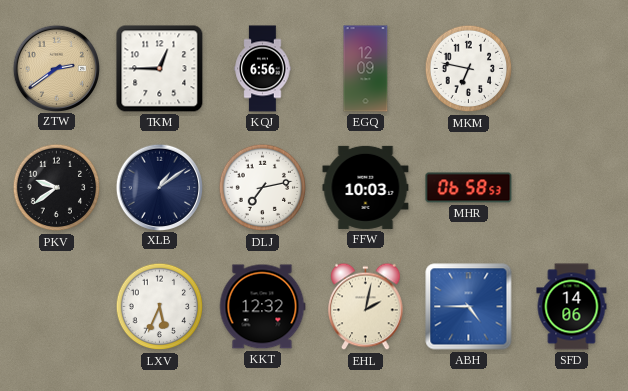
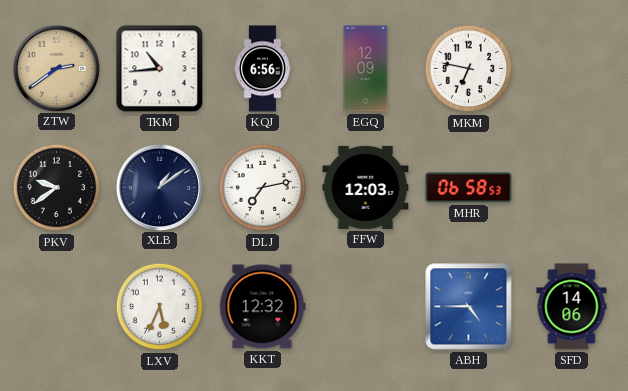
TKM: 12:45 -> 10:44 (160, 69)
FFW: 10:03 -> 12:03 (366, 187)
EHL: 2:02 -> none (366, 307)
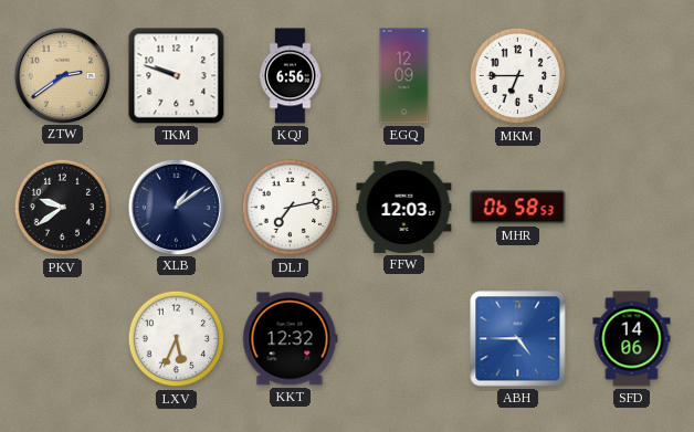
TKM: 10:44 -> 9:48 (177, 76)
MKM: 6:47 -> 6:45 (518, 76)
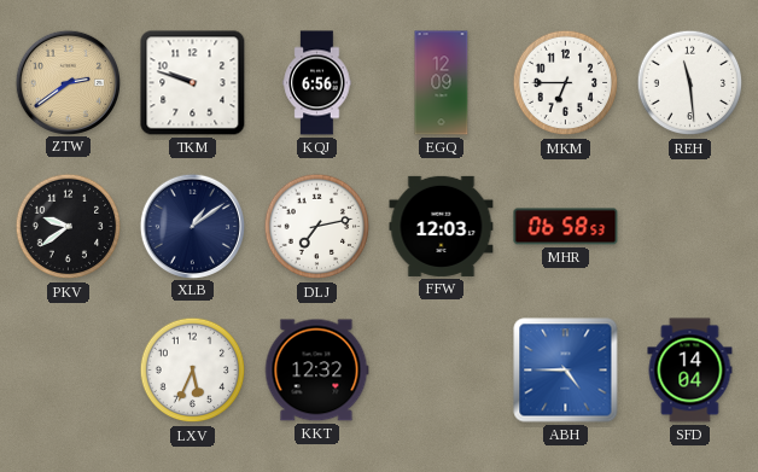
REH: none -> 11:29 (690, 83)
SFD: 14:06 -> 14:04 (690, 371)
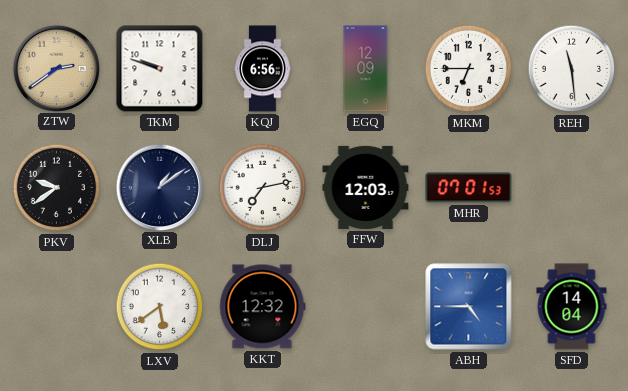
MHR: 06:58 -> 07:01 (469, 188)
LXV: 5:34 -> 5:39 (160, 307)
